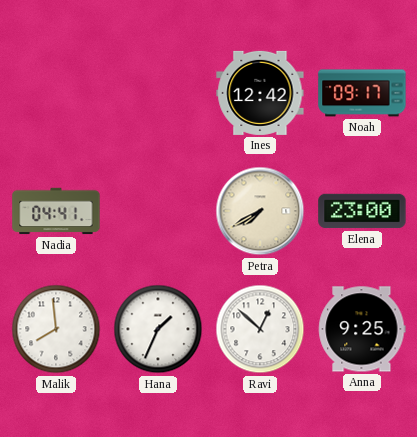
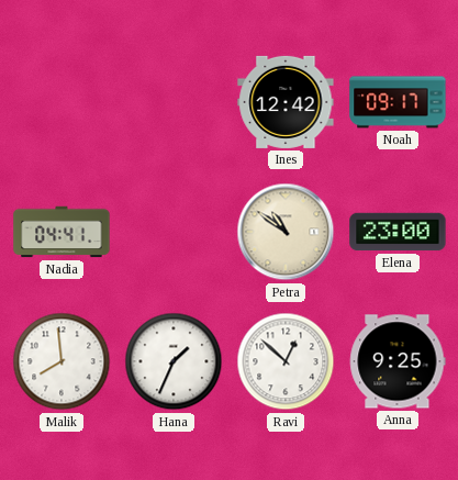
Petra: 7:40 -> 10:51 (286, 232)
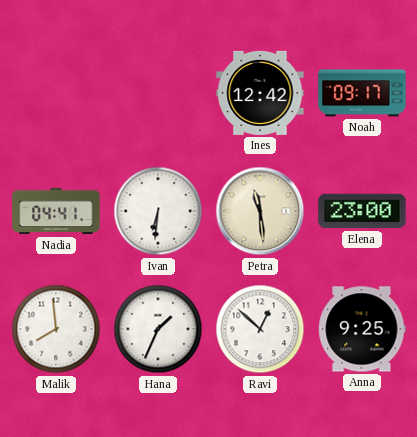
Ivan: none -> 6:31 (158, 211)
Petra: 10:51 -> 11:29 (260, 211)
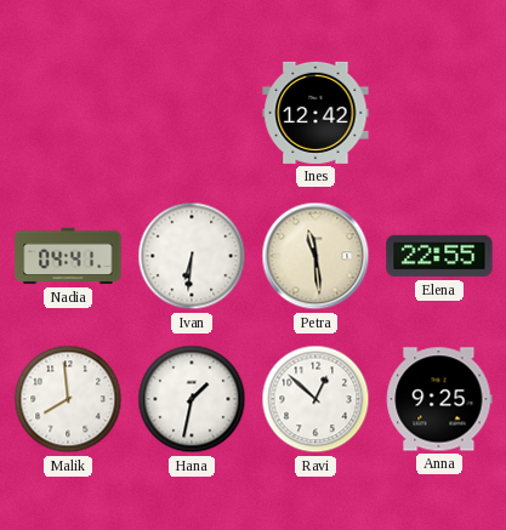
Noah: 09:17 -> none (362, 93)
Elena: 23:00 -> 22:55 (439, 256)
Hana: 1:34 -> 1:32 (192, 399)
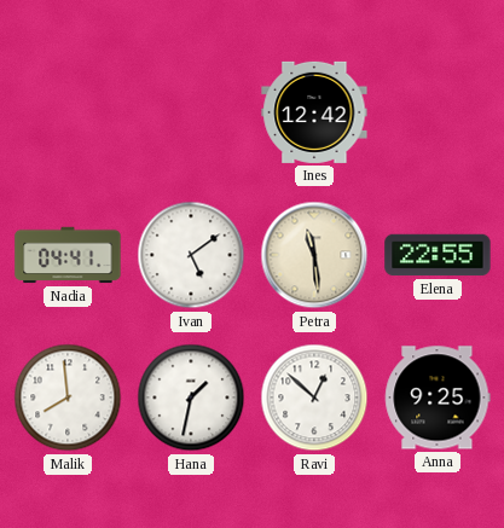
Ivan: 6:31 -> 5:09 (191, 255)
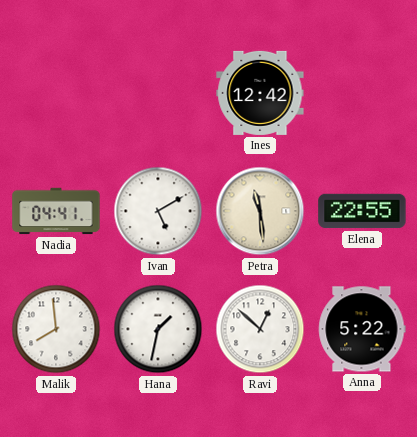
Ivan: 5:09 -> 5:10 (158, 211)
Anna: 9:25 -> 5:22 (362, 329)
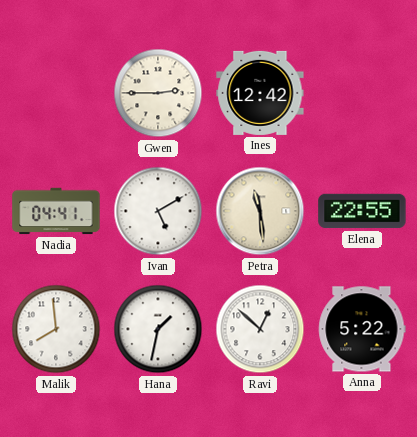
Gwen: none -> 2:45 (158, 93)
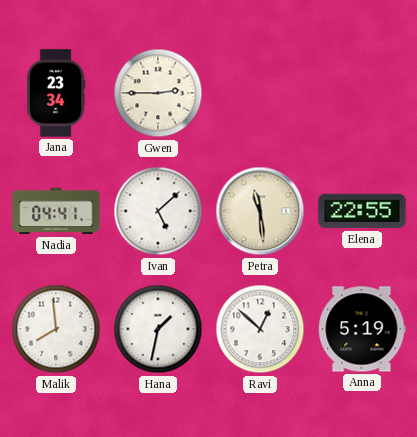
Jana: none -> 23:34 (56, 93)
Ines: 12:42 -> none (260, 93)
Ivan: 5:10 -> 5:08 (158, 211)
Anna: 5:22 -> 5:19 (362, 329)
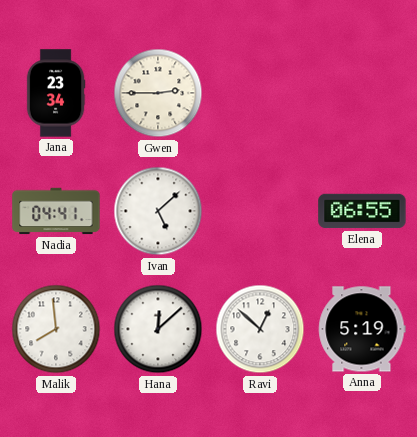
Petra: 11:29 -> none (260, 211)
Elena: 22:55 -> 06:55 (362, 211)
Hana: 1:32 -> 12:08 (158, 329)
